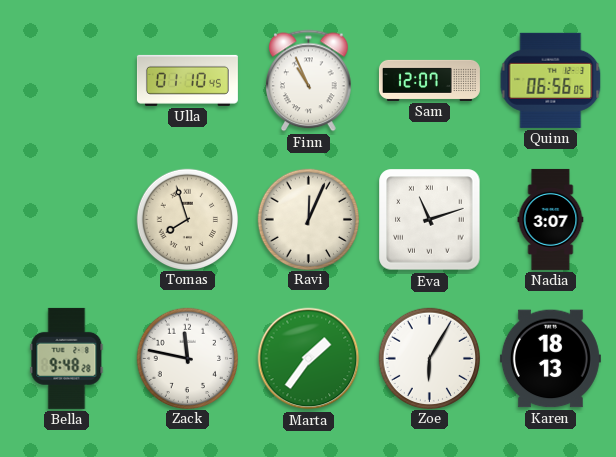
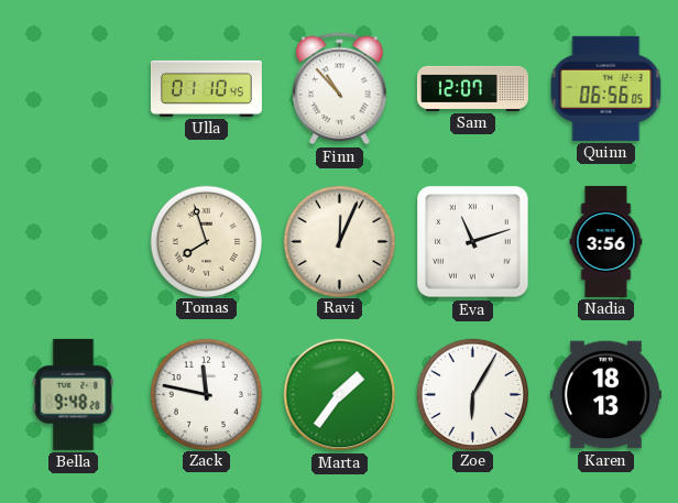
Finn: 10:56 -> 10:53 (340, 89)
Nadia: 3:07 -> 3:56 (606, 241)
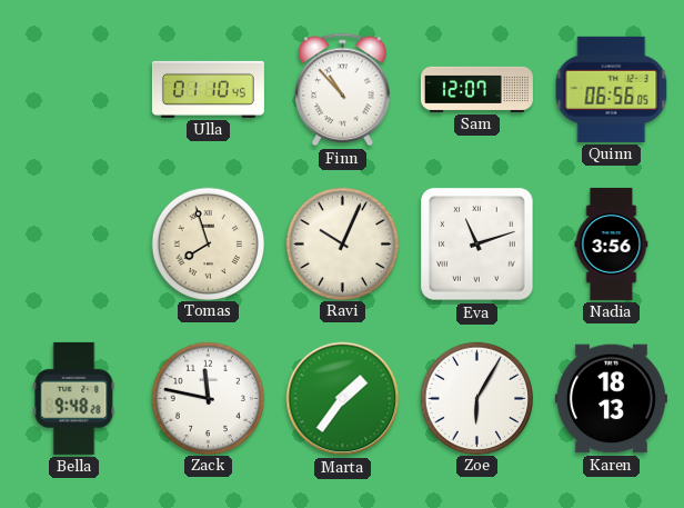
Ravi: 12:04 -> 10:04 (342, 243)
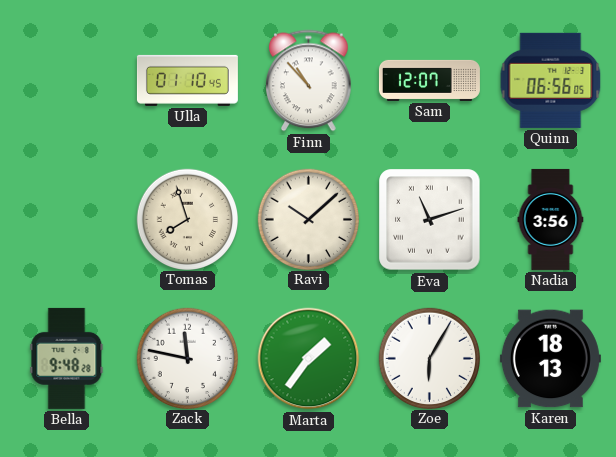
Ravi: 10:04 -> 10:08 (308, 219)
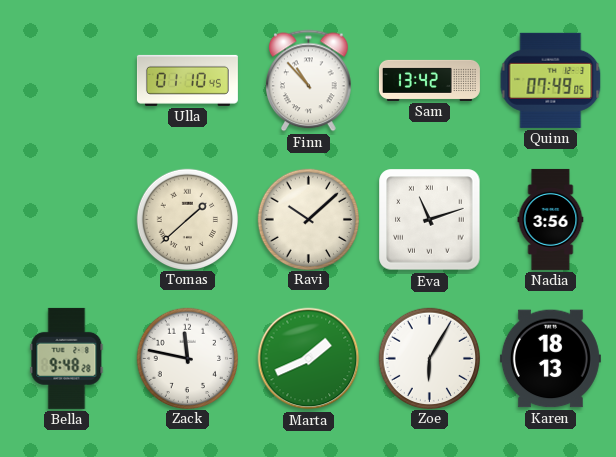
Sam: 12:07 -> 13:42 (429, 80)
Quinn: 06:56 -> 07:49 (551, 80)
Tomas: 7:57 -> 1:38 (187, 219)
Marta: 1:36 -> 1:41 (309, 359)
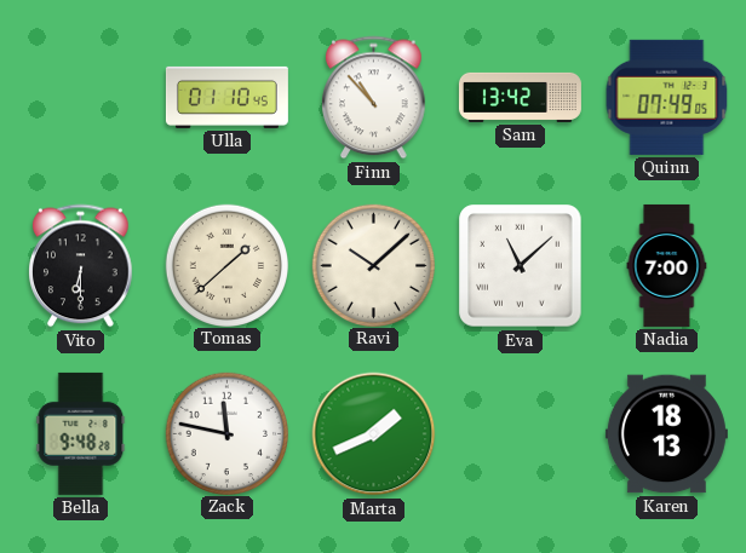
Vito: none -> 6:30 (81, 266)
Eva: 11:12 -> 11:08 (521, 266)
Nadia: 3:56 -> 7:00 (667, 265)
Zoe: 6:05 -> none (429, 358)
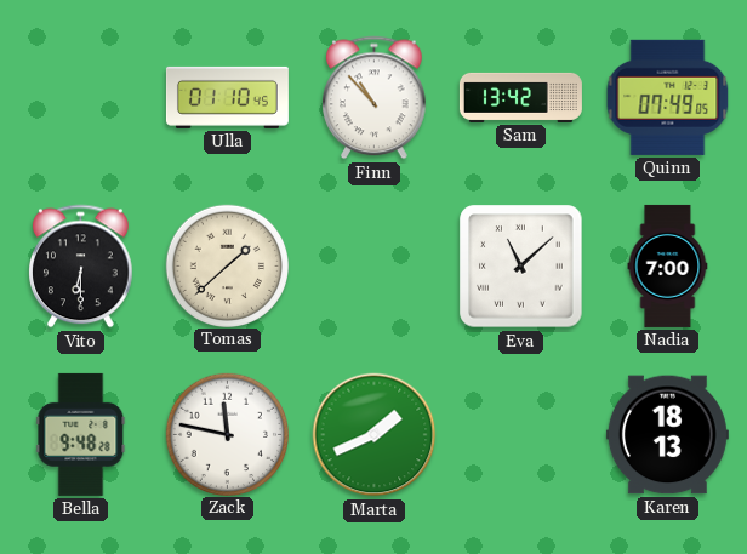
Ravi: 10:08 -> none (373, 265)
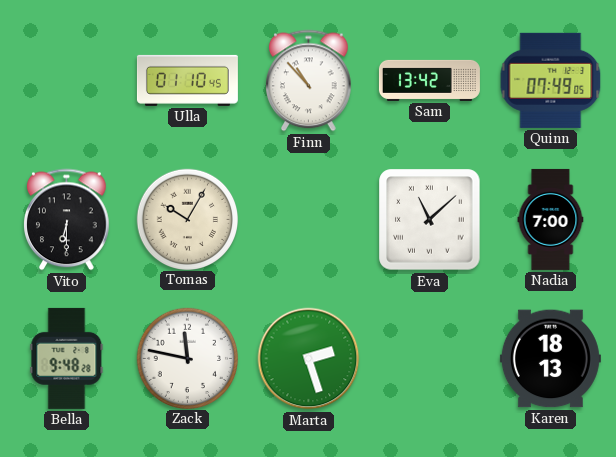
Tomas: 1:38 -> 10:05 (187, 219)
Marta: 1:41 -> 2:27 (309, 359)
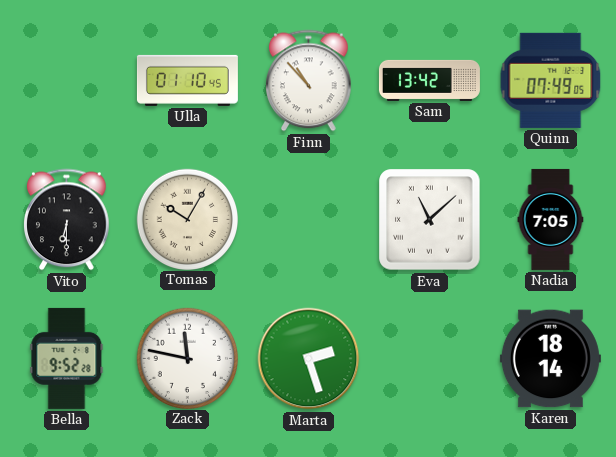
Nadia: 7:00 -> 7:05 (551, 219)
Bella: 9:48 -> 9:52 (67, 358)
Karen: 18:13 -> 18:14 (550, 359)
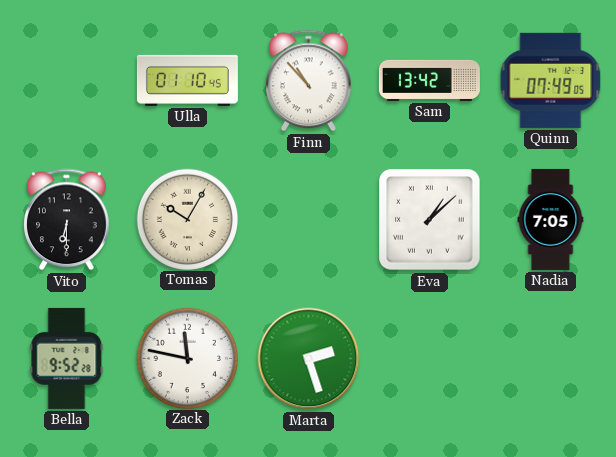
Eva: 11:08 -> 1:08 (430, 220)
Karen: 18:14 -> none (550, 359)
